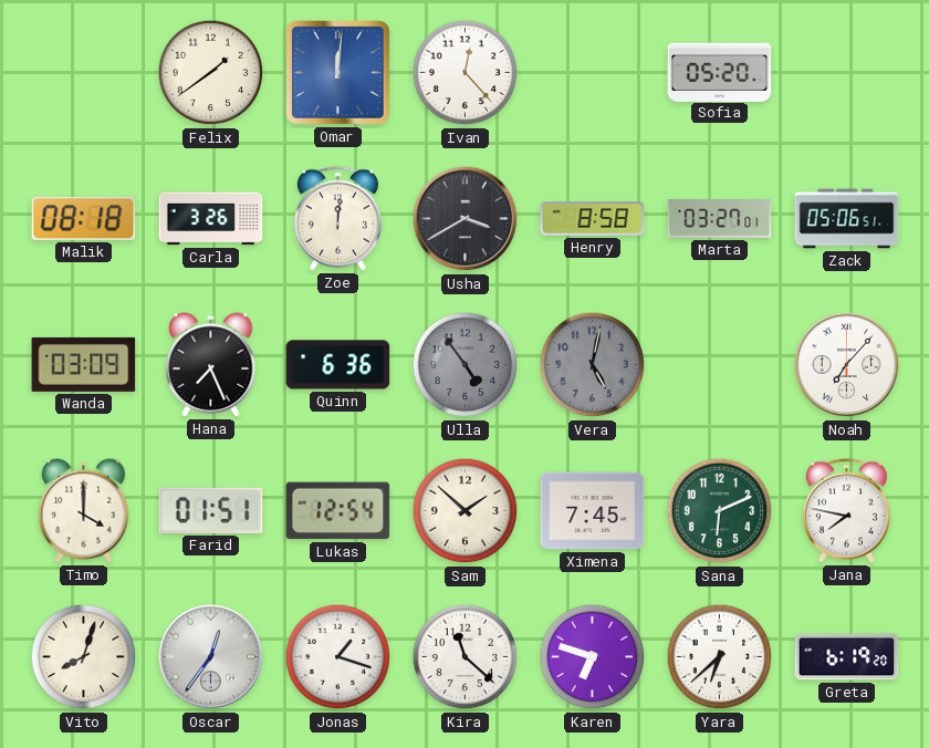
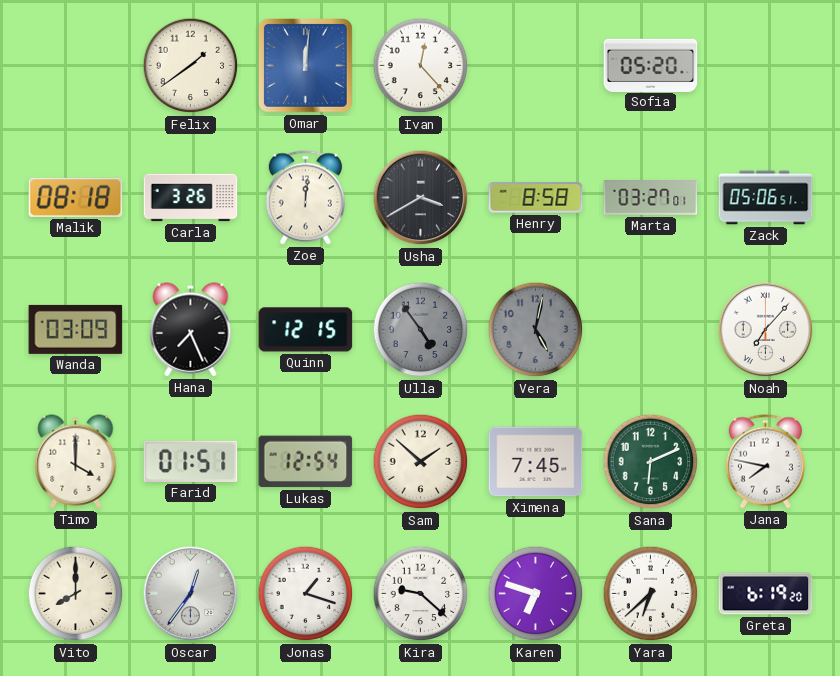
Quinn: 6:36 -> 12:15 (306, 330)
Vito: 8:03 -> 8:00 (76, 594)
Kira: 11:22 -> 9:22 (421, 594)
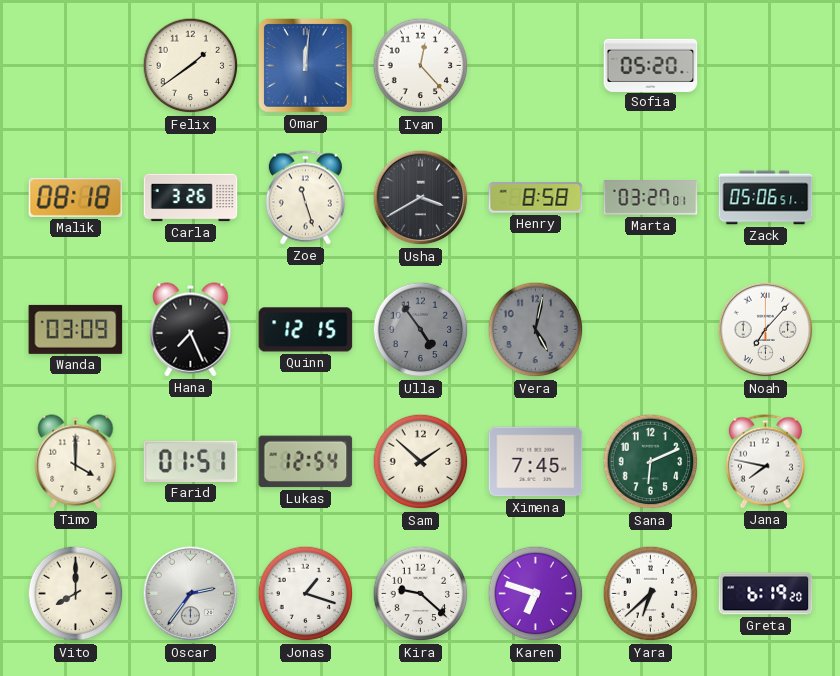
Zoe: 12:01 -> 11:27 (305, 198)
Oscar: 12:36 -> 2:36 (191, 594)
